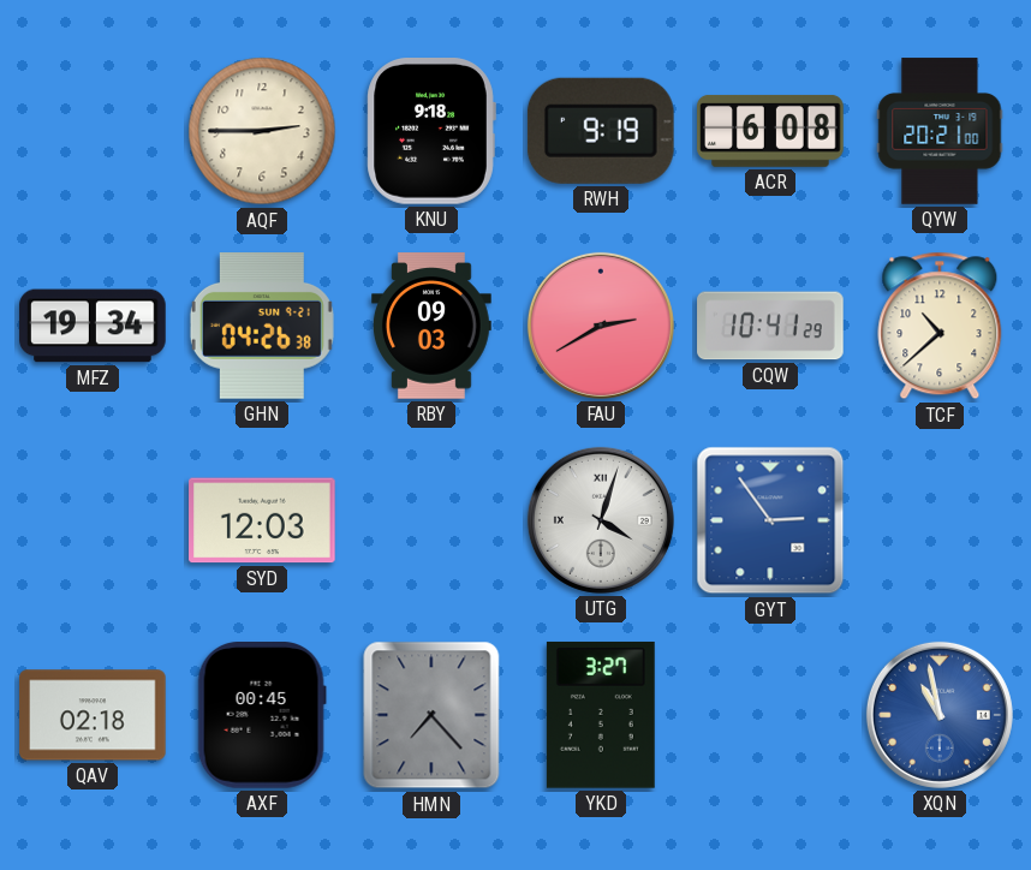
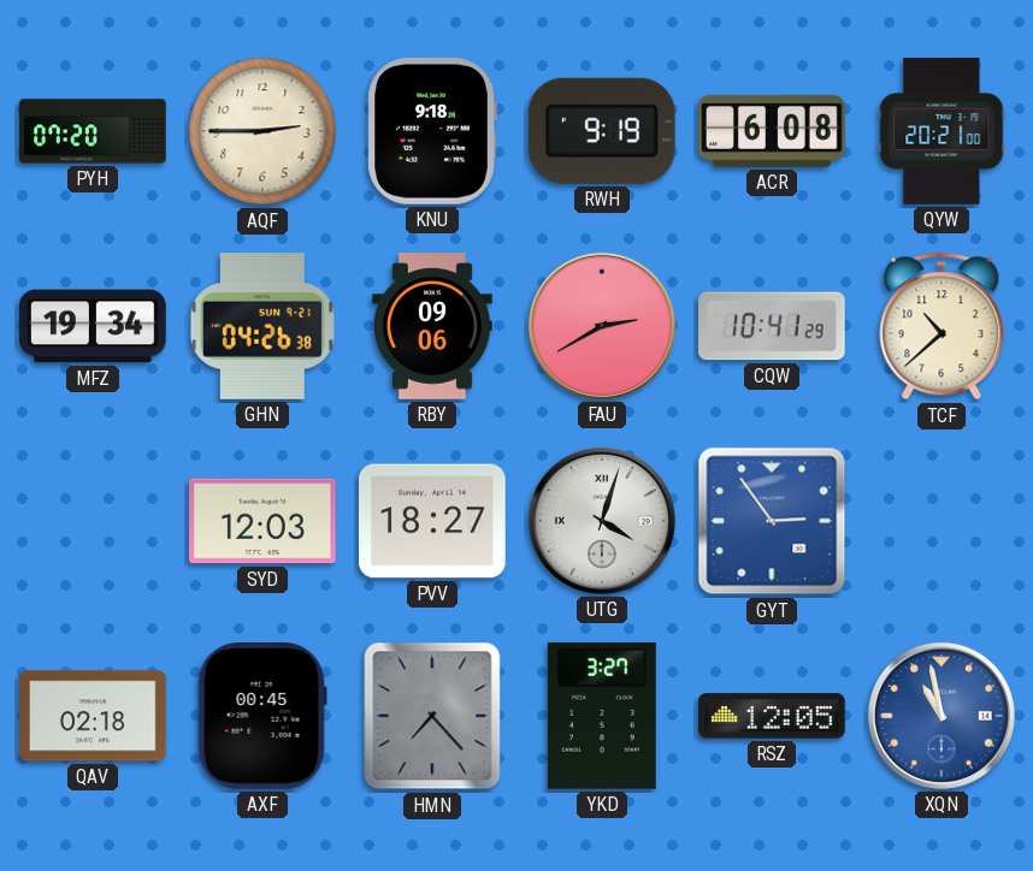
PYH: none -> 07:20 (93, 131)
RBY: 09:03 -> 09:06 (433, 326)
PVV: none -> 18:27 (433, 521)
RSZ: none -> 12:05 (772, 716)
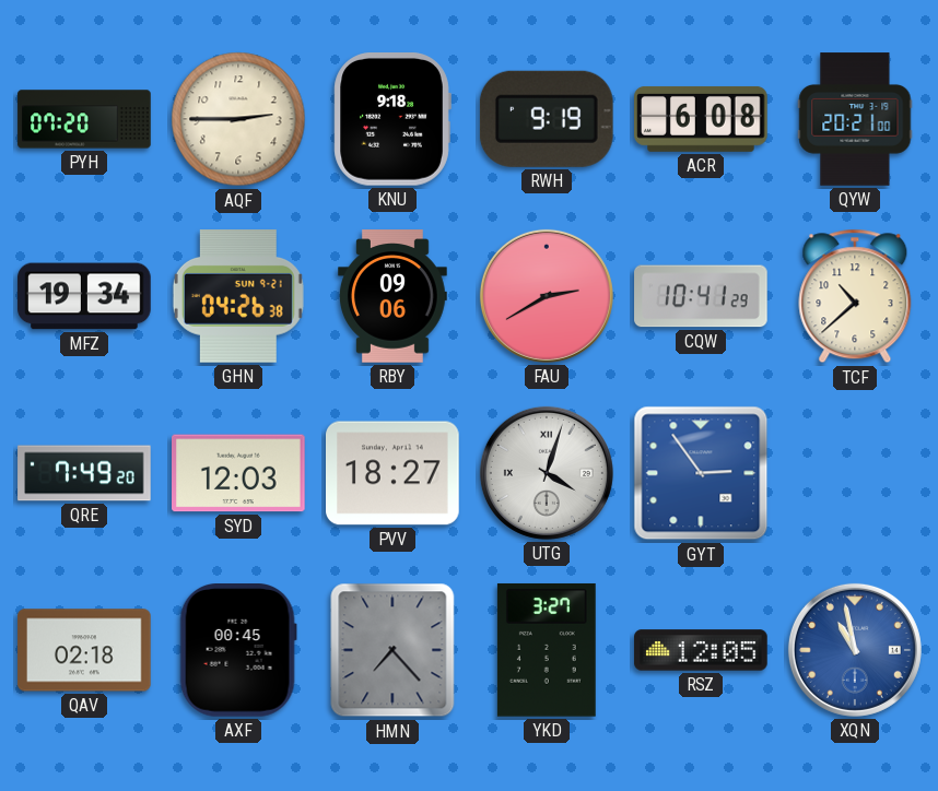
QRE: none -> 7:49 (84, 473)
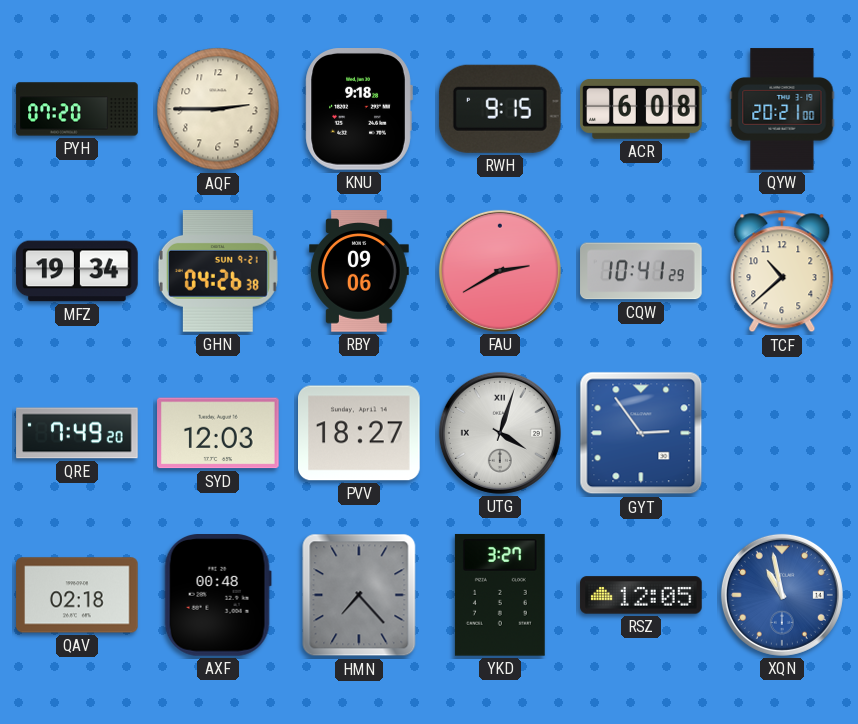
RWH: 9:19 -> 9:15 (500, 109)
AXF: 00:45 -> 00:48 (218, 596)
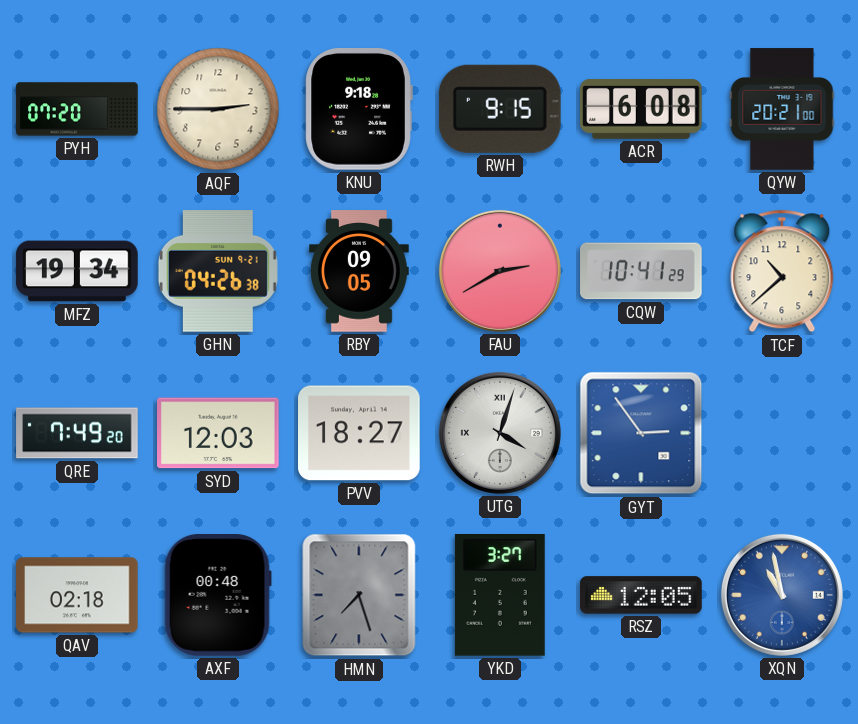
RBY: 09:06 -> 09:05 (360, 271)
HMN: 7:23 -> 7:27 (359, 595)
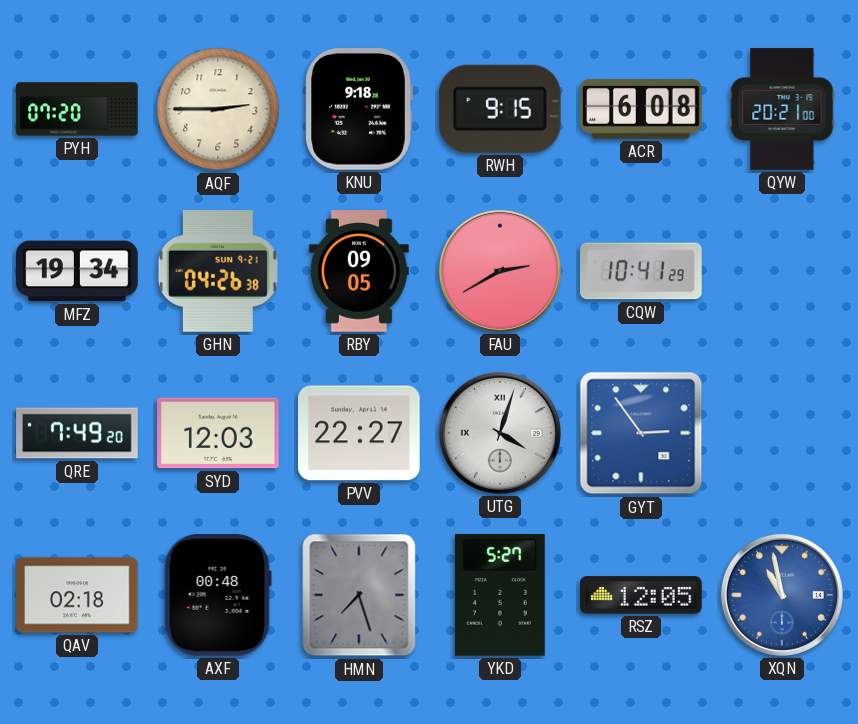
TCF: 10:38 -> none (782, 271)
PVV: 18:27 -> 22:27 (360, 433)
YKD: 3:27 -> 5:27 (500, 595)
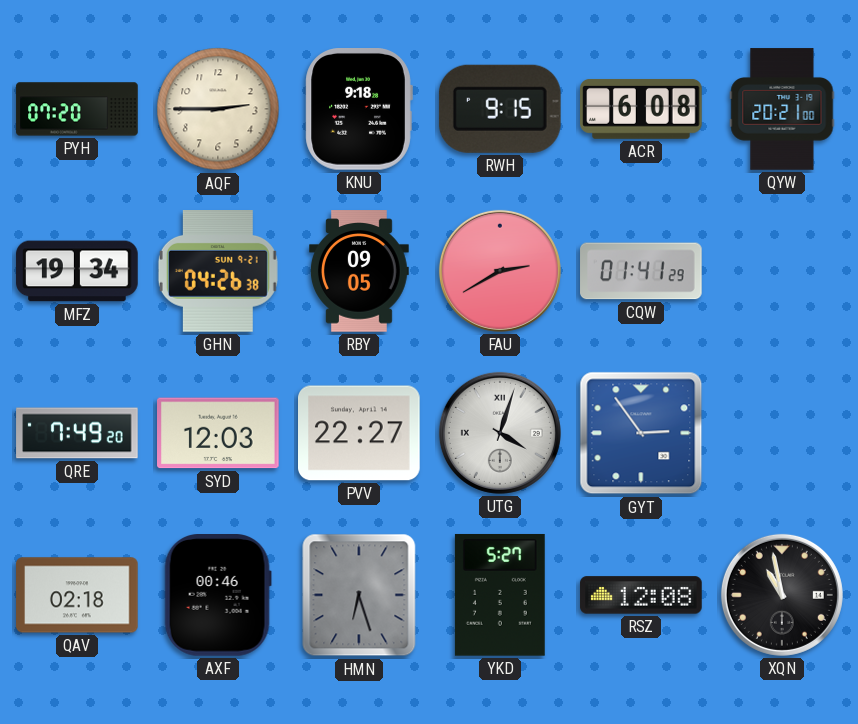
CQW: 10:41 -> 01:41 (641, 271)
AXF: 00:48 -> 00:46 (218, 596)
HMN: 7:27 -> 6:27 (359, 595)
RSZ: 12:05 -> 12:08 (641, 595)
XQN dial: blue -> black (782, 595)
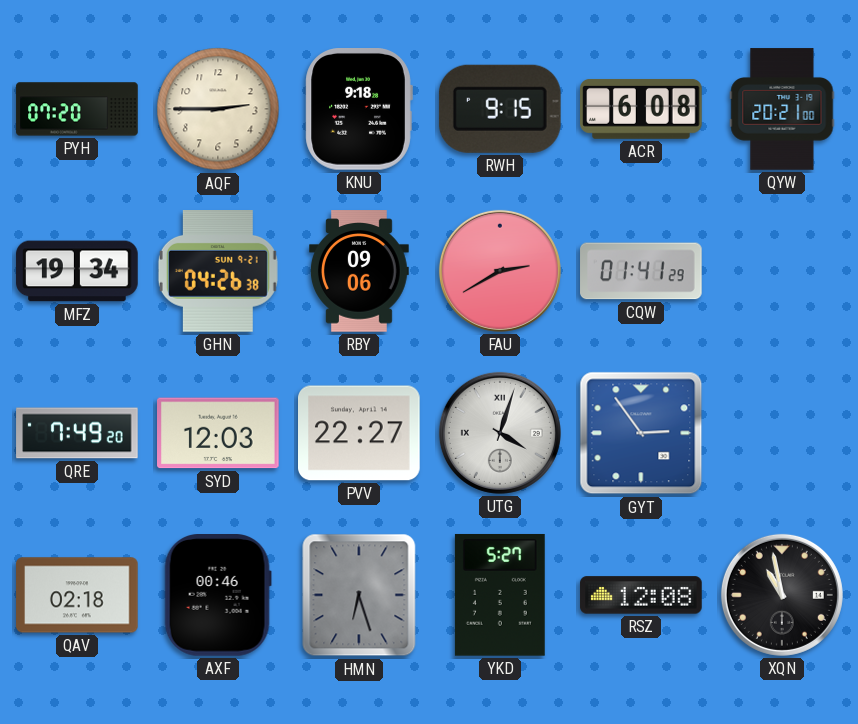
RBY: 09:05 -> 09:06 (360, 271)
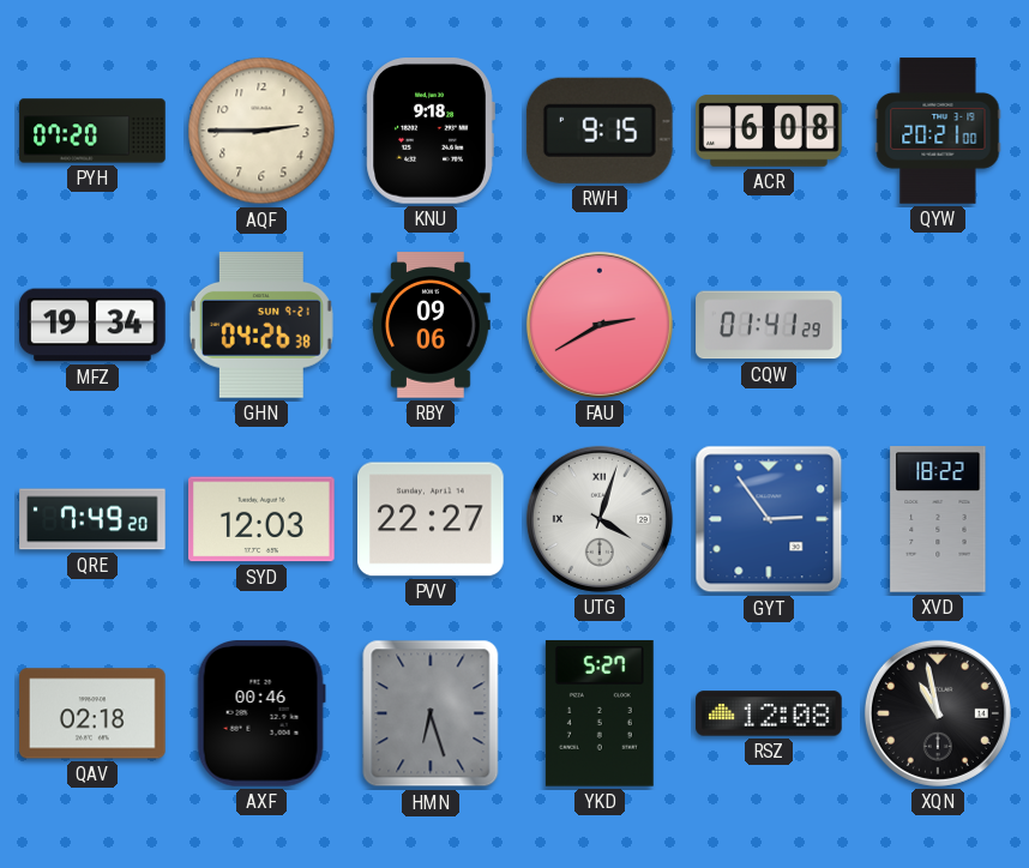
XVD: none -> 18:22 (938, 519)
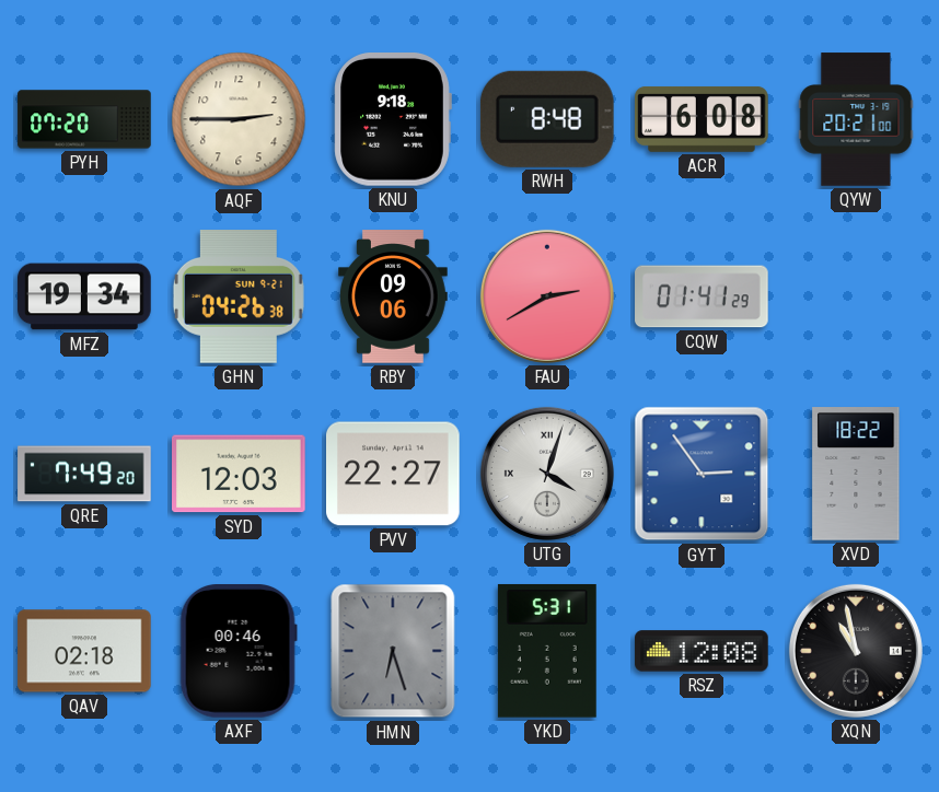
RWH: 9:15 -> 8:48 (547, 119)
YKD: 5:27 -> 5:31 (547, 651)
